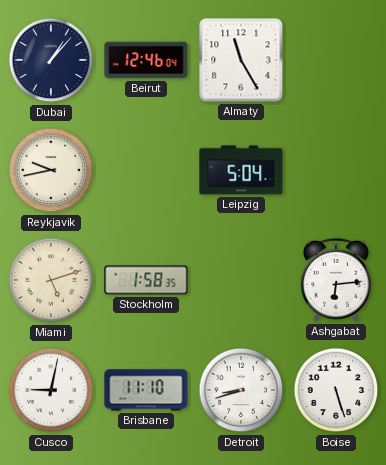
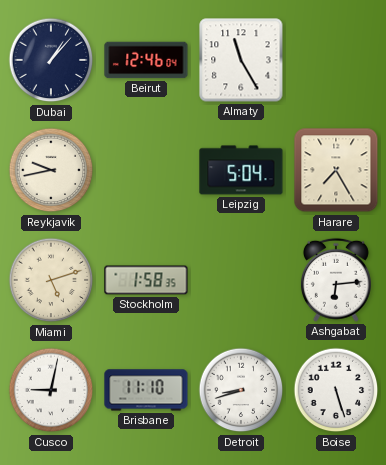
Harare: none -> 7:25 (336, 170)
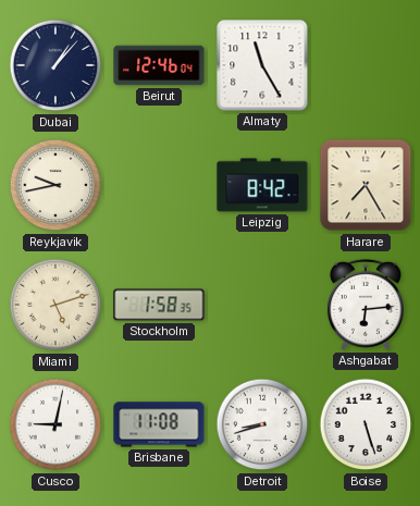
Leipzig: 5:04 -> 8:42 (262, 185)
Brisbane: 11:10 -> 11:08 (159, 424)
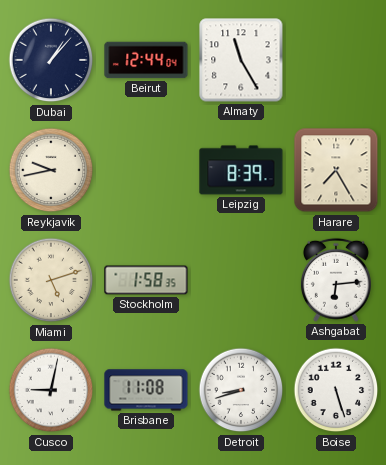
Beirut: 12:46 -> 12:44 (146, 60)
Leipzig: 8:42 -> 8:39 (241, 170)
